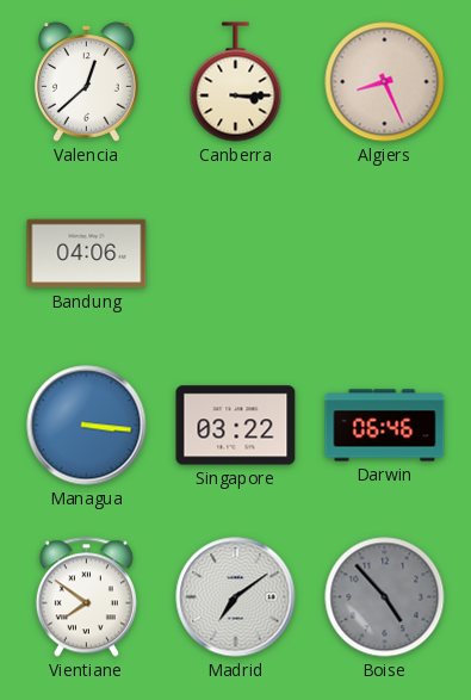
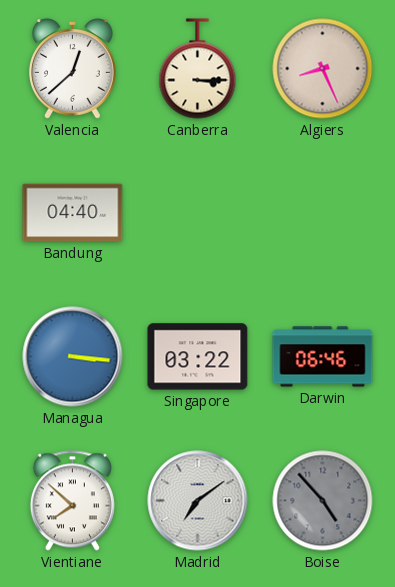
Bandung: 04:06 -> 04:40 (73, 213)
Vientiane: 7:51 -> 7:52 (72, 501)
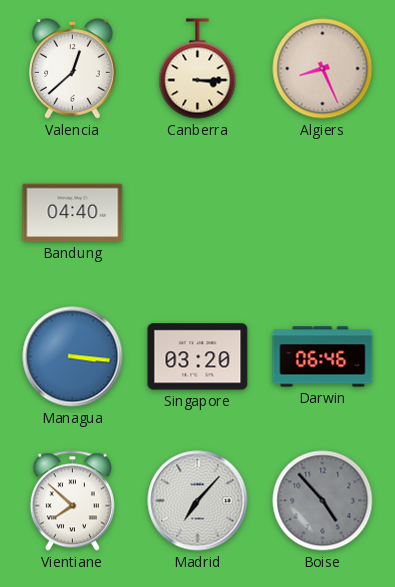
Singapore: 03:22 -> 03:20 (198, 357)
Madrid: 7:09 -> 7:07 (198, 501)
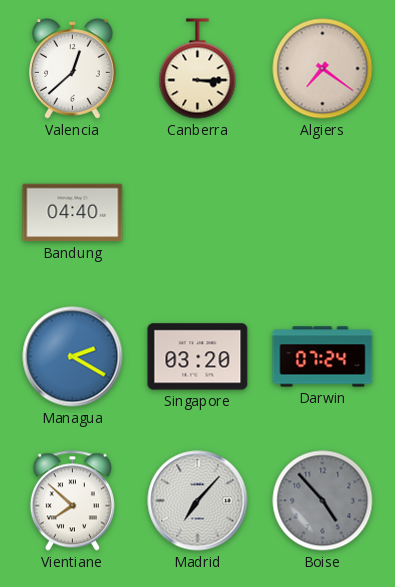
Algiers: 8:26 -> 7:21 (323, 69)
Managua: 3:16 -> 2:20 (73, 357)
Darwin: 06:46 -> 07:24 (323, 357)
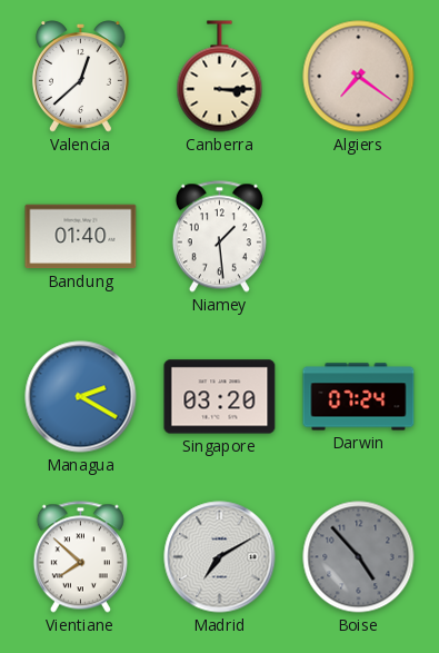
Bandung: 04:40 -> 01:40 (81, 237)
Niamey: none -> 1:29 (219, 237)
Madrid: 7:07 -> 7:10 (220, 557)
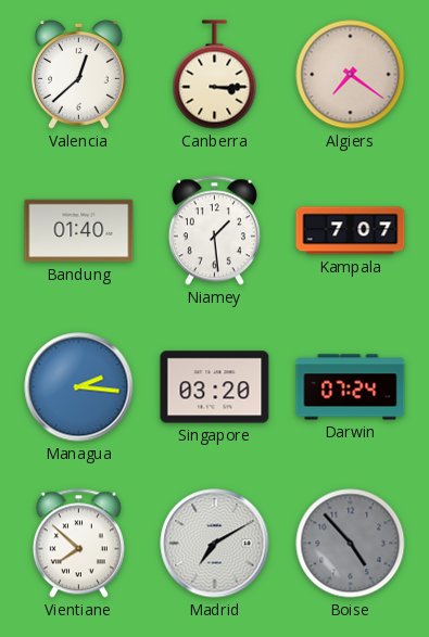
Kampala: none -> 7:07 (351, 231)
Managua: 2:20 -> 2:16 (79, 387)
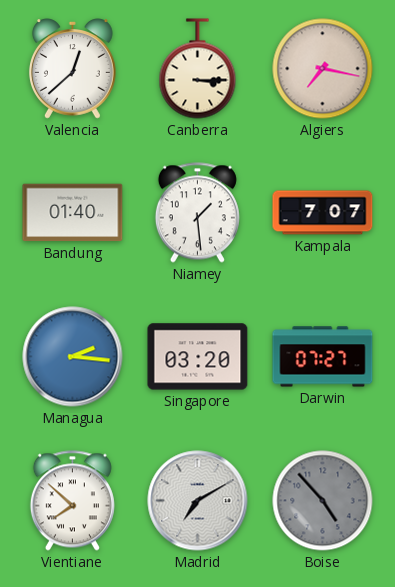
Algiers: 7:21 -> 7:17 (323, 69)
Darwin: 07:24 -> 07:27 (323, 357)
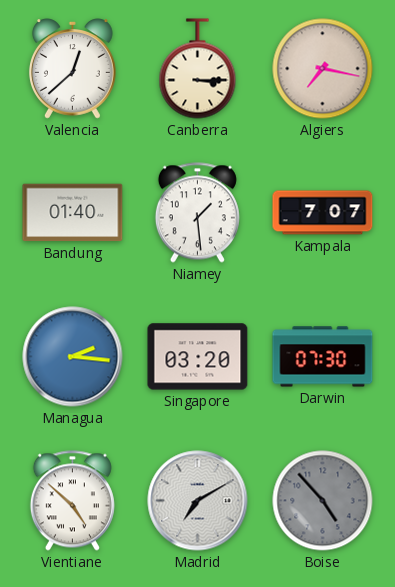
Darwin: 07:27 -> 07:30 (323, 357)
Vientiane: 7:52 -> 4:52 (72, 501)
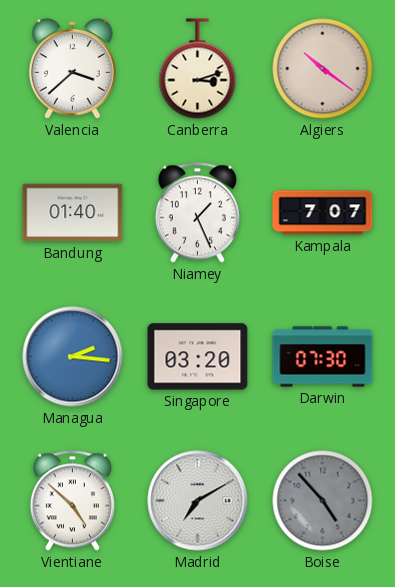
Valencia: 12:38 -> 3:38 (72, 69)
Canberra: 3:15 -> 3:12 (198, 69)
Algiers: 7:17 -> 10:21 (323, 69)
Niamey: 1:29 -> 1:26 (197, 213)
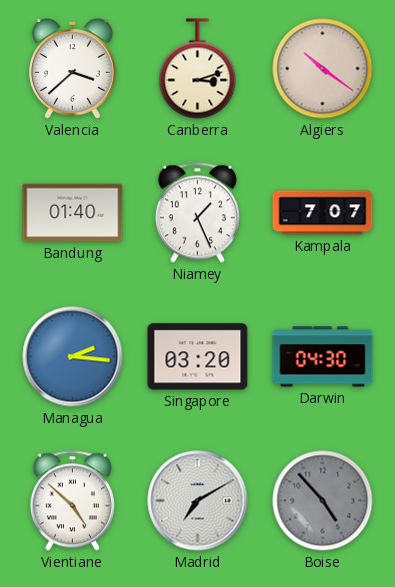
Darwin: 07:30 -> 04:30 (323, 357)
